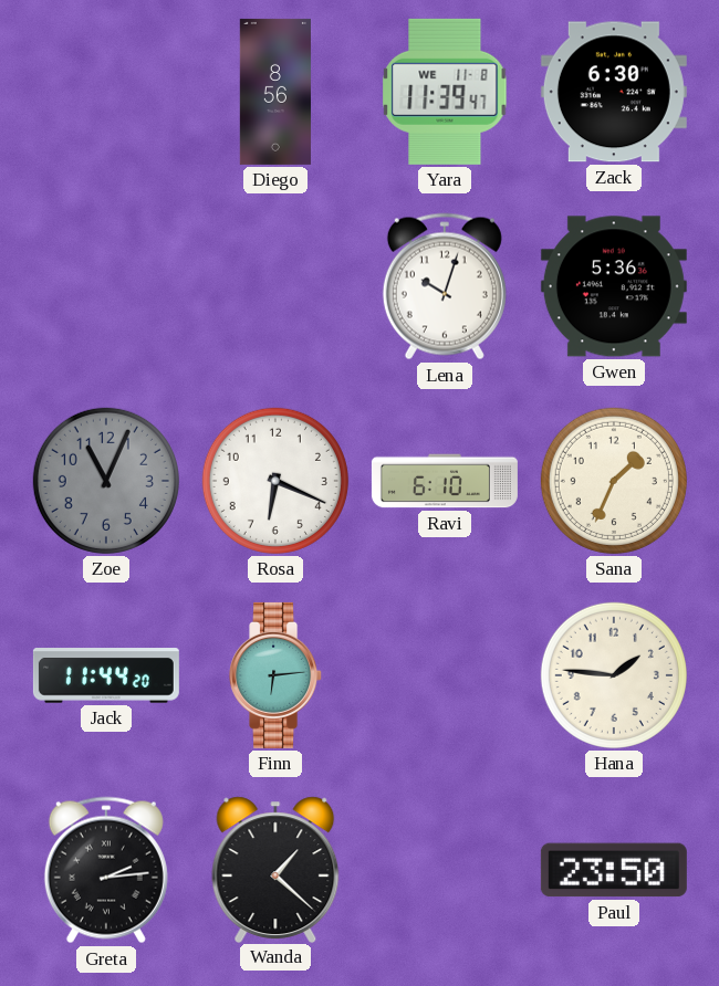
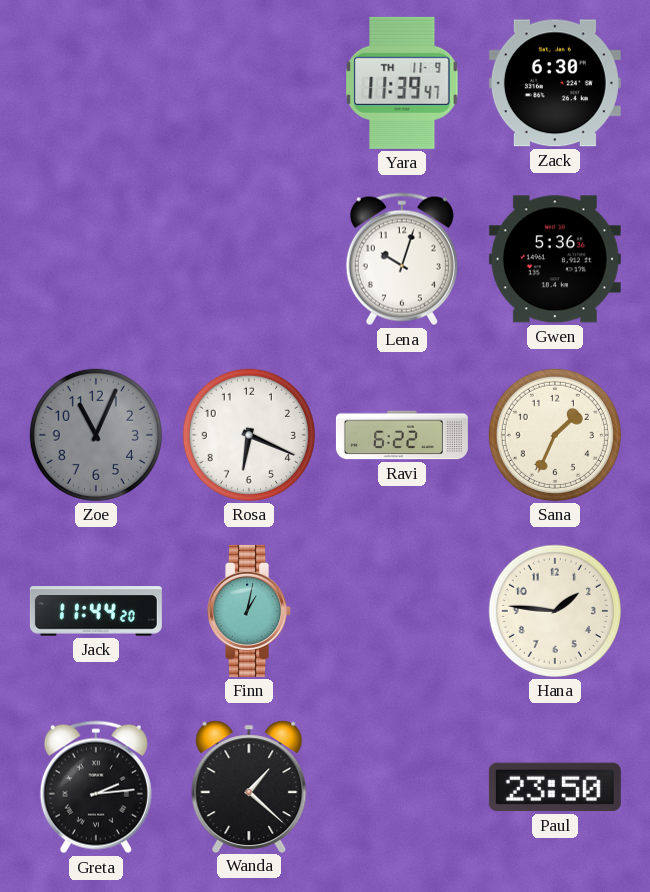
Diego: 8:56 -> none (275, 92)
Yara date: WE 11-8 -> TH 11-9 (402, 83)
Ravi: 6:10 -> 6:22 (402, 435)
Finn: 6:14 -> 1:02 (250, 611)
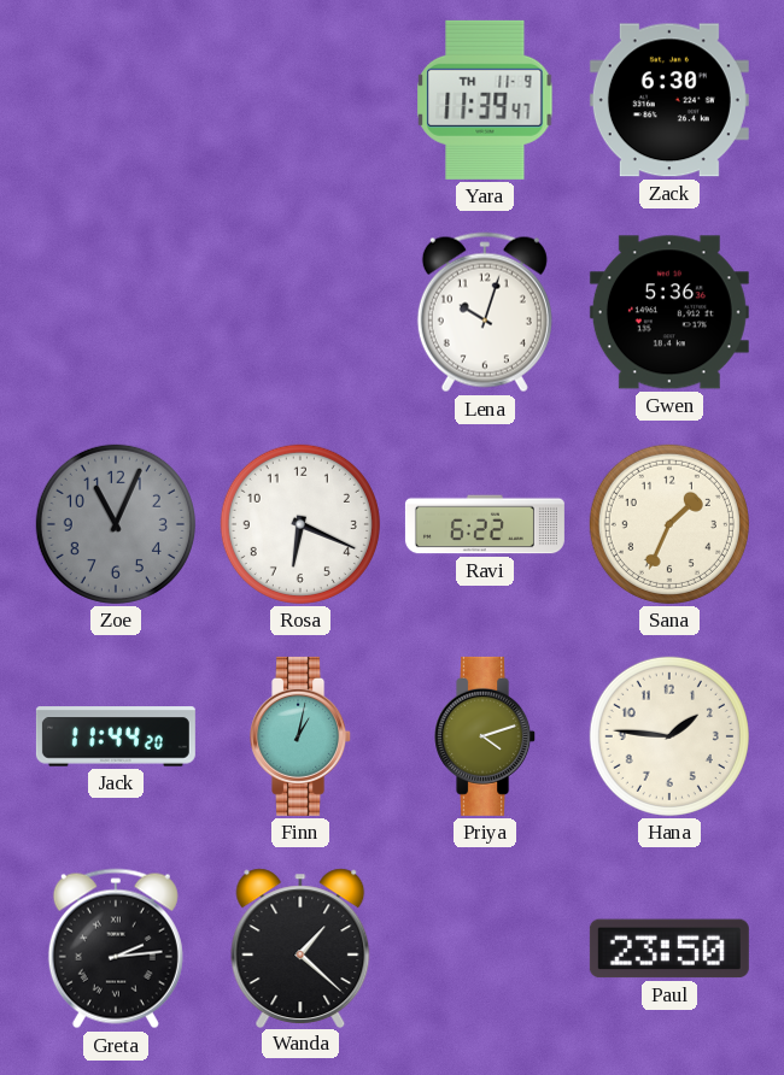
Priya: none -> 4:12 (486, 736)
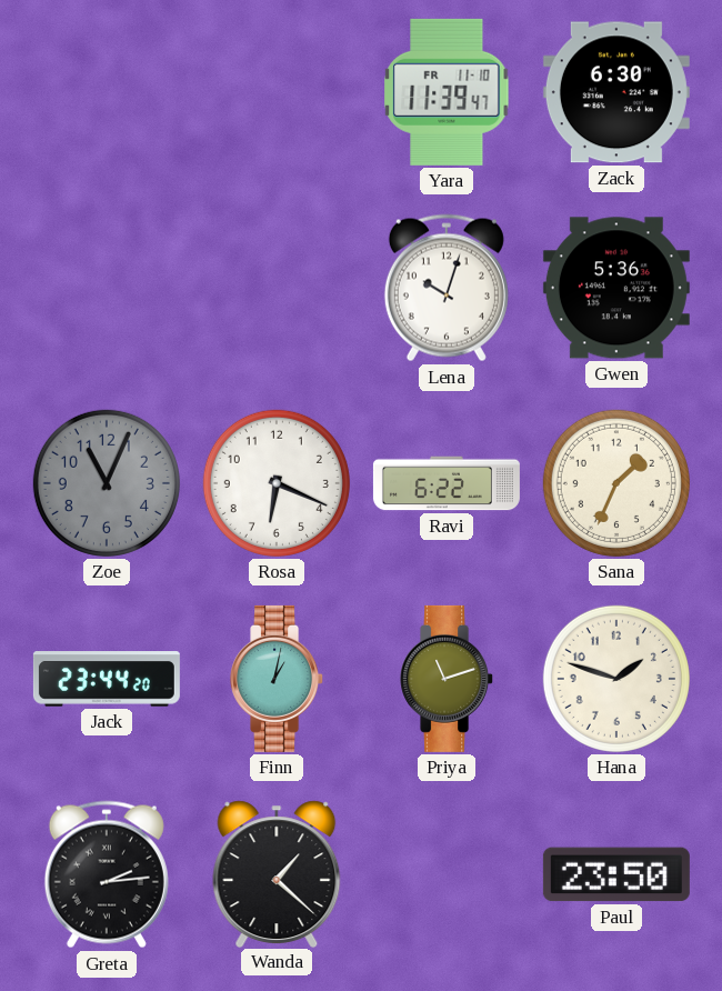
Yara date: TH 11-9 -> FR 11-10 (447, 92)
Jack: 11:44 -> 23:44 (107, 679)
Priya: 4:12 -> 11:12 (448, 679)
Hana: 1:46 -> 1:48 (616, 679)
